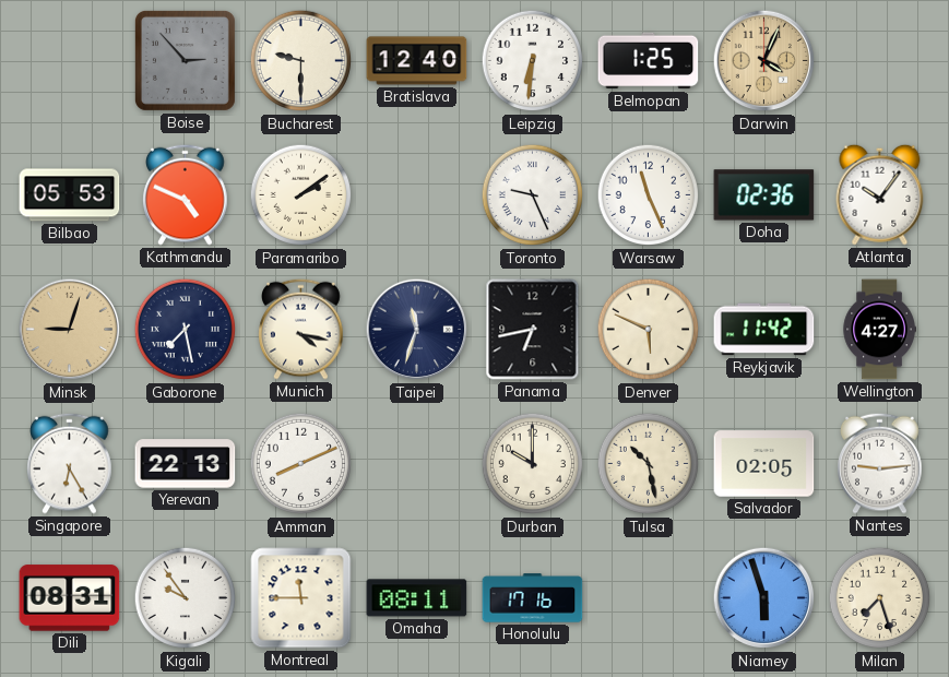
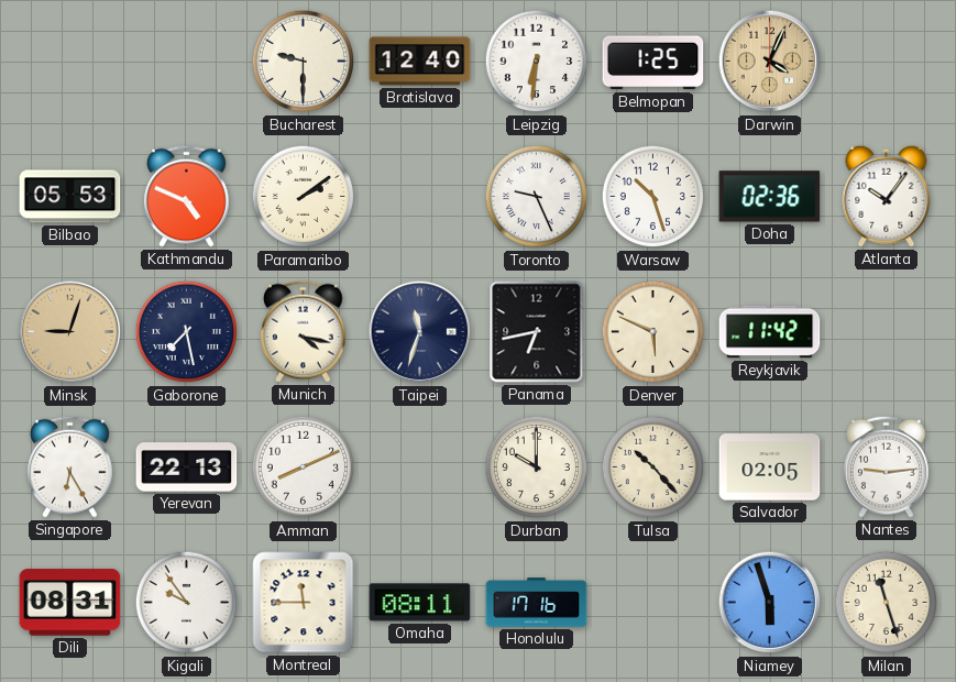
Boise: 2:53 -> none (185, 60)
Warsaw: 11:26 -> 10:27 (653, 197)
Wellington: 4:27 -> none (879, 330)
Tulsa: 10:28 -> 10:23 (653, 468)
Milan: 7:27 -> 11:27 (887, 603)
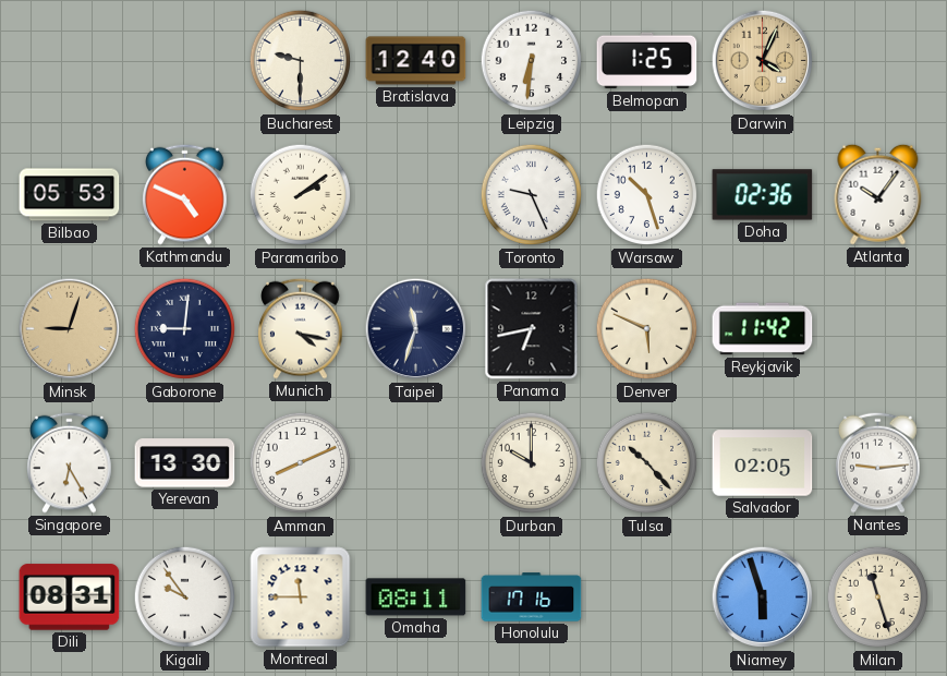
Gaborone: 7:28 -> 9:01 (185, 329)
Yerevan: 22:13 -> 13:30 (185, 463)
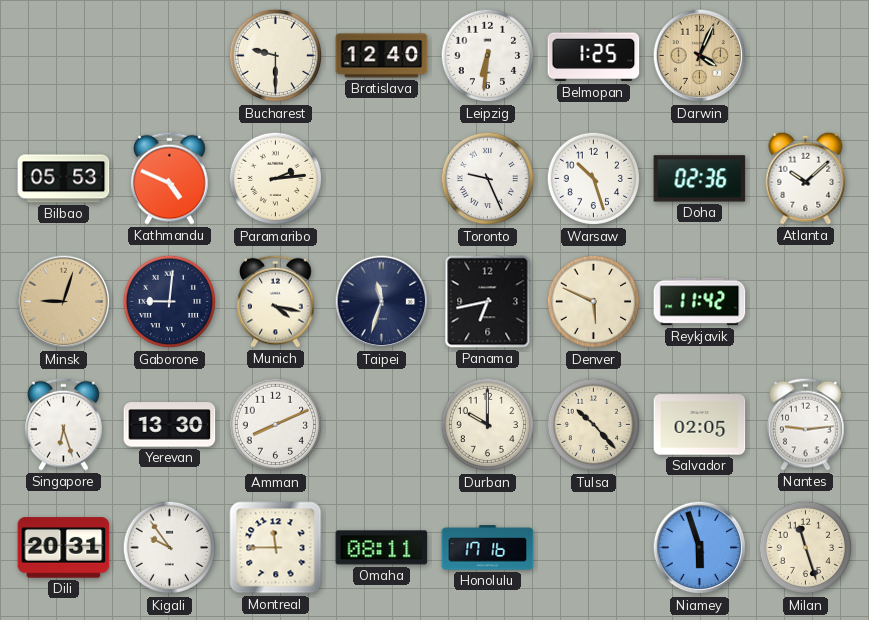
Paramaribo: 2:09 -> 2:14 (276, 179)
Atlanta: 10:06 -> 10:08 (806, 178)
Singapore: 6:25 -> 6:27 (64, 424)
Dili: 08:31 -> 20:31 (64, 548)
